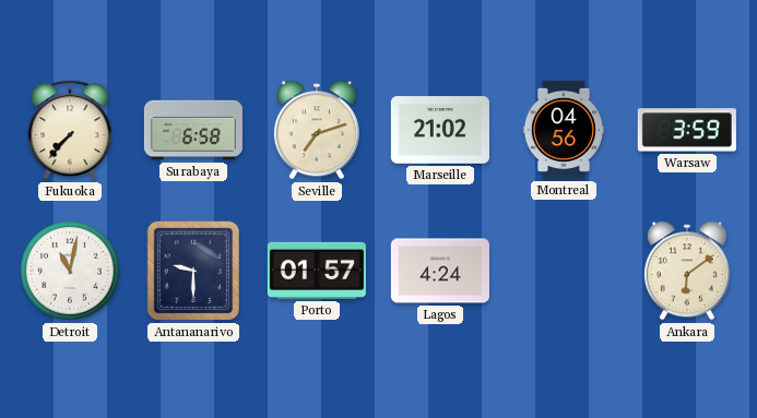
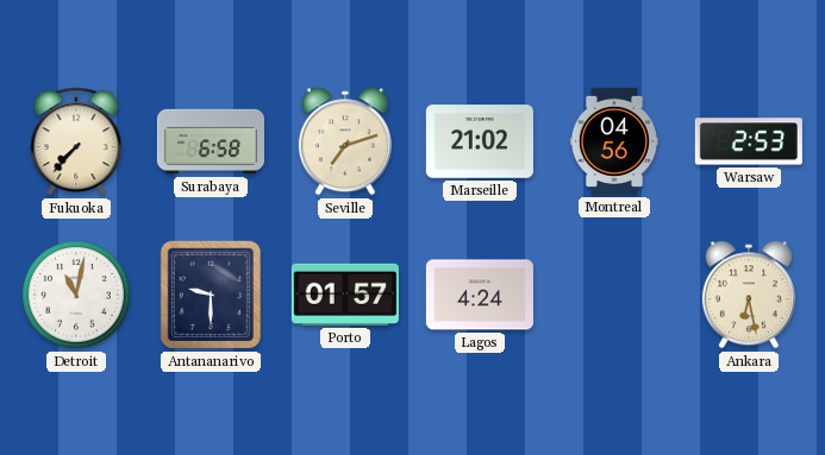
Warsaw: 3:59 -> 2:53 (749, 141)
Ankara: 6:09 -> 6:28 (749, 295)
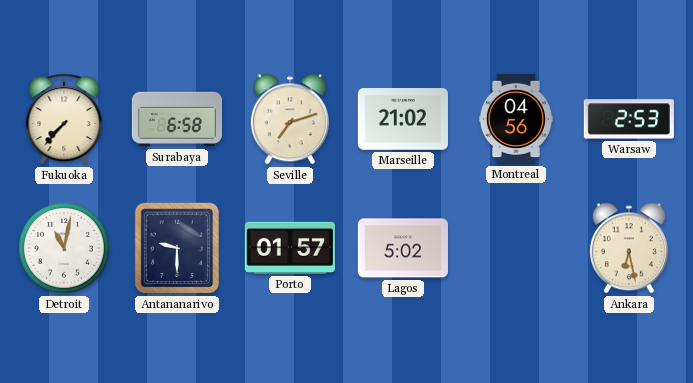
Lagos: 4:24 -> 5:02 (403, 248)
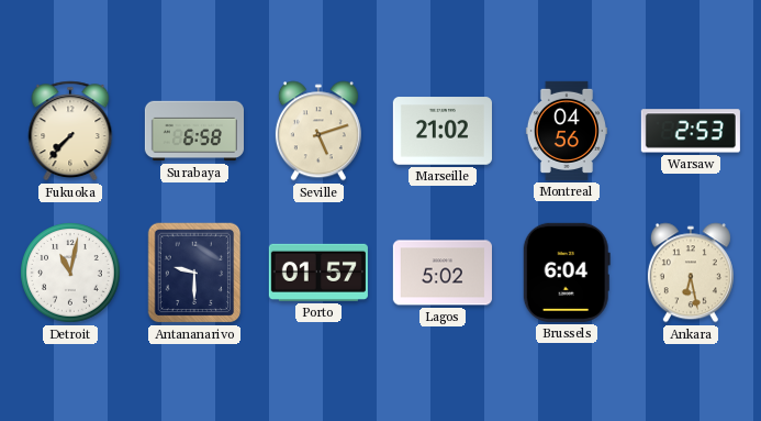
Seville: 7:12 -> 5:12 (318, 131)
Brussels: none -> 6:04 (567, 273)
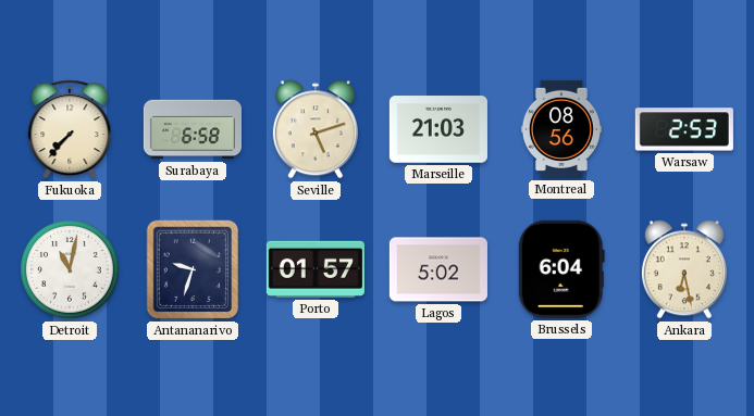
Marseille: 21:02 -> 21:03 (438, 129)
Montreal: 04:56 -> 08:56 (561, 129)
Antananarivo: 9:30 -> 9:33 (193, 269)
